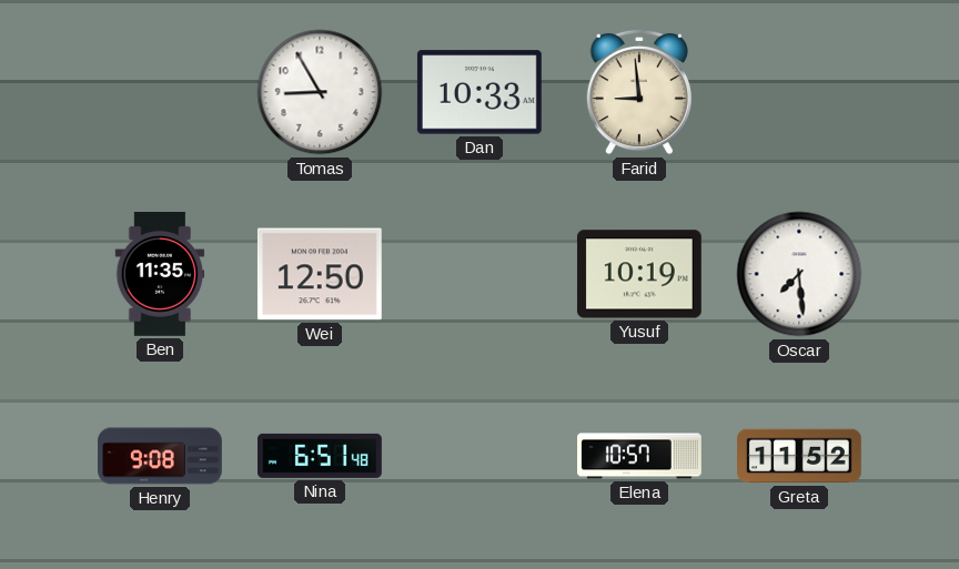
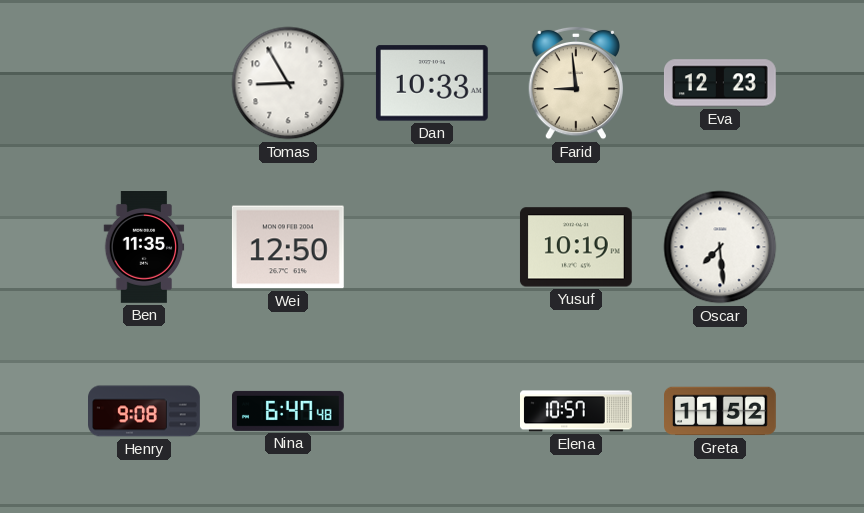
Eva: none -> 12:23 (720, 83)
Nina: 6:51 -> 6:47 (289, 411)
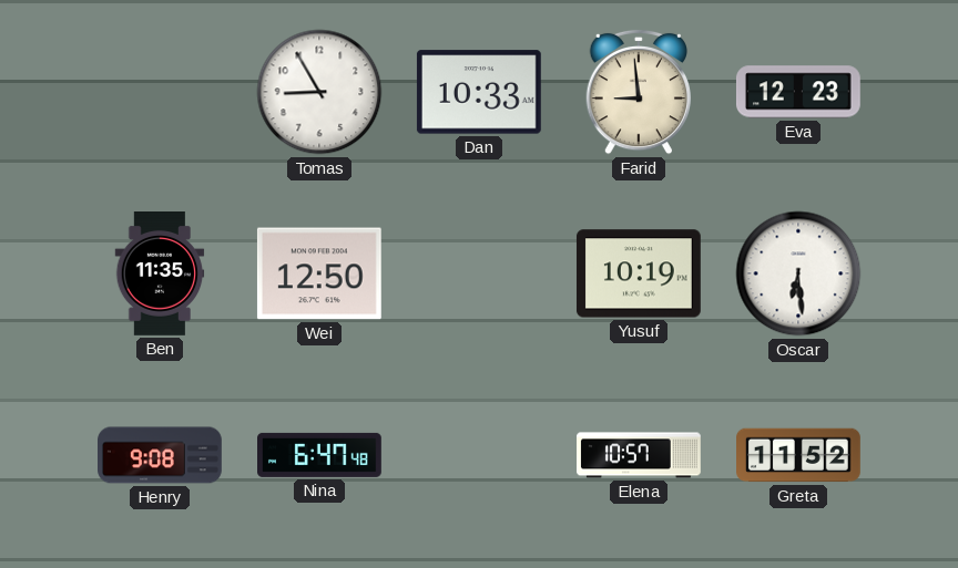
Oscar: 7:29 -> 6:29 (798, 273)
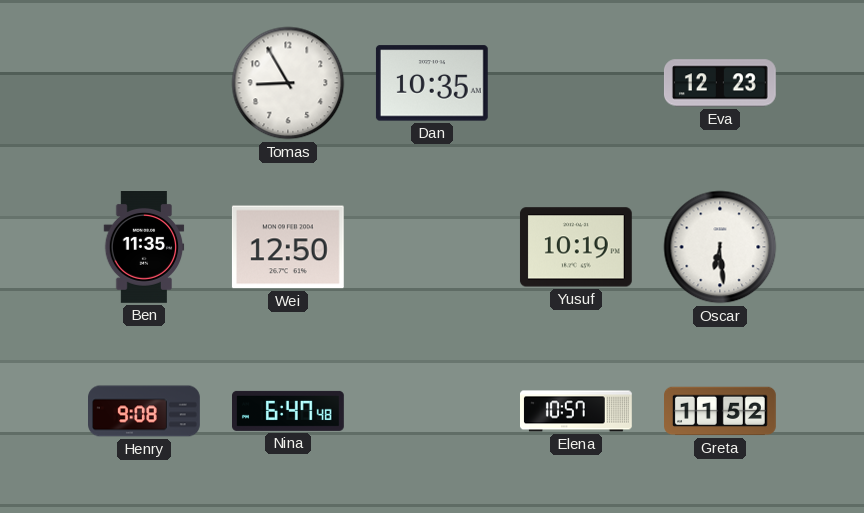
Dan: 10:33 -> 10:35 (432, 83)
Farid: 8:59 -> none (638, 92)
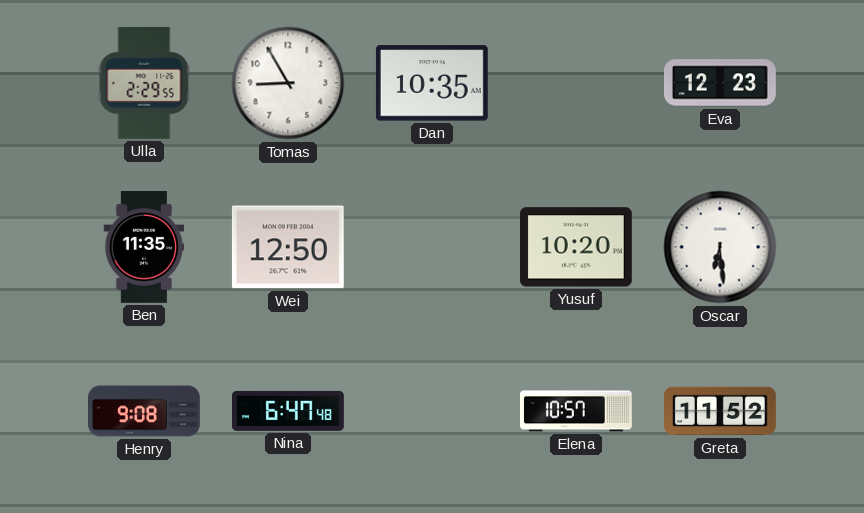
Ulla: none -> 2:29 (144, 83)
Yusuf: 10:19 -> 10:20 (576, 247)
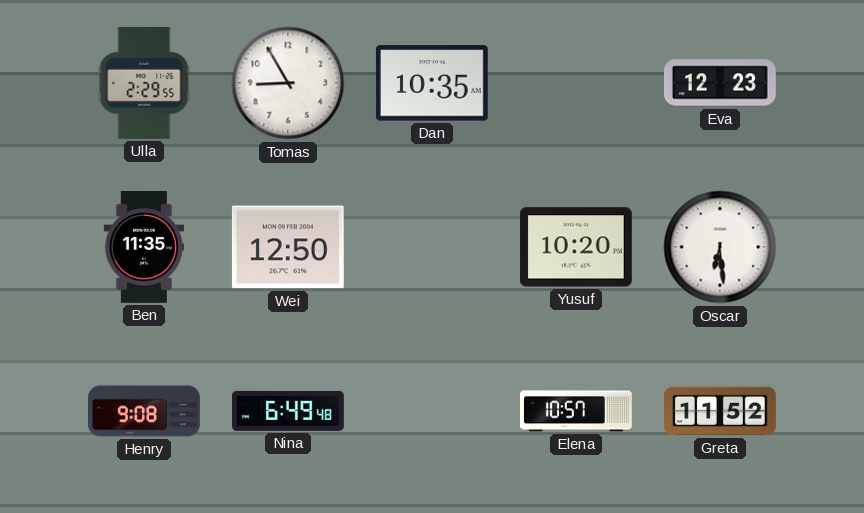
Nina: 6:47 -> 6:49 (289, 411)
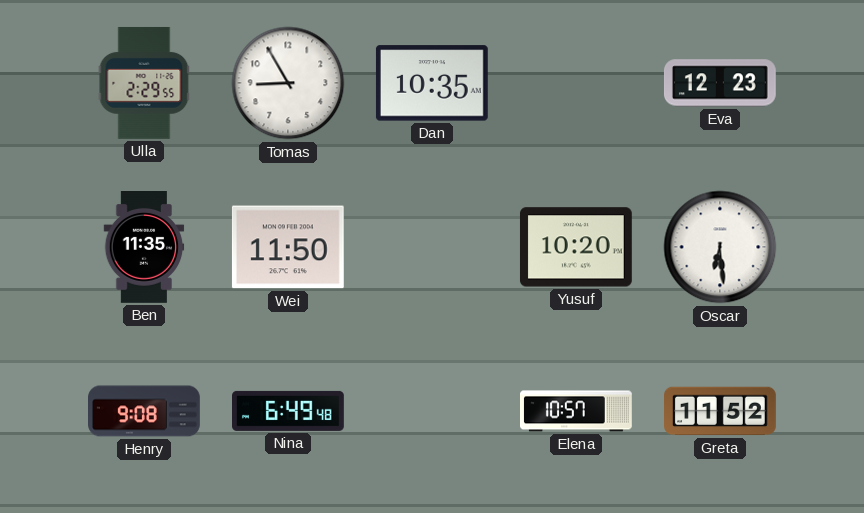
Wei: 12:50 -> 11:50 (288, 247)
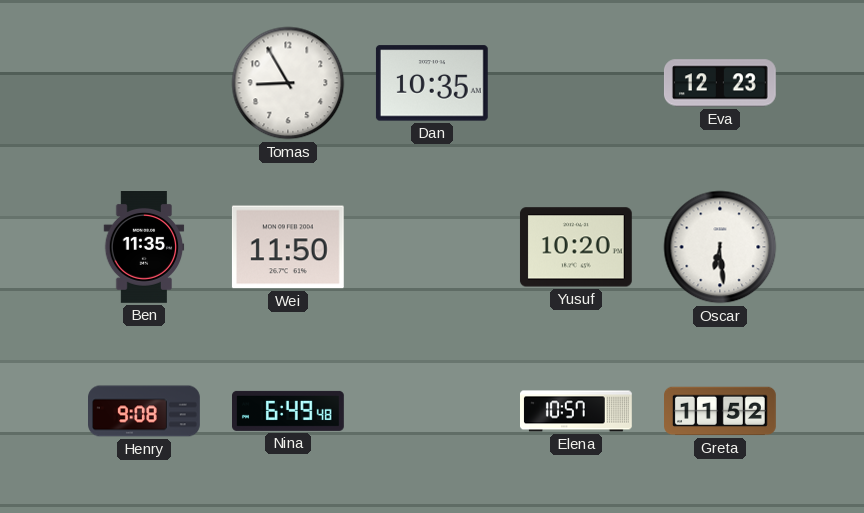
Ulla: 2:29 -> none (144, 83)
